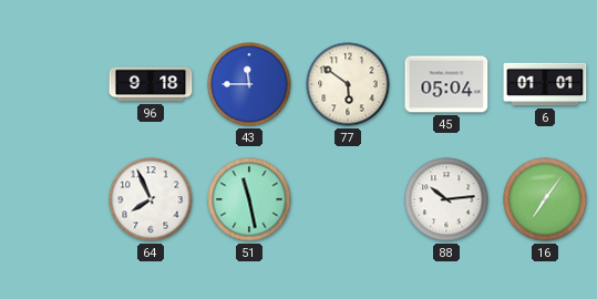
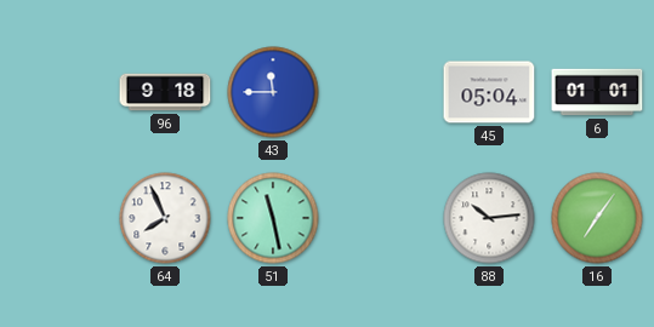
77: 5:51 -> none (348, 84)
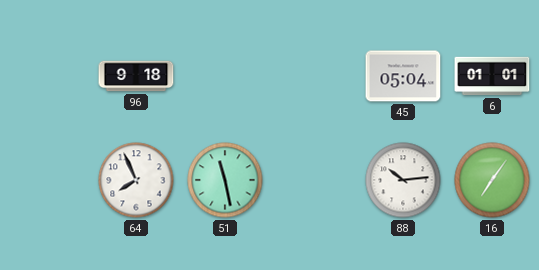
43: 11:45 -> none (273, 92)
